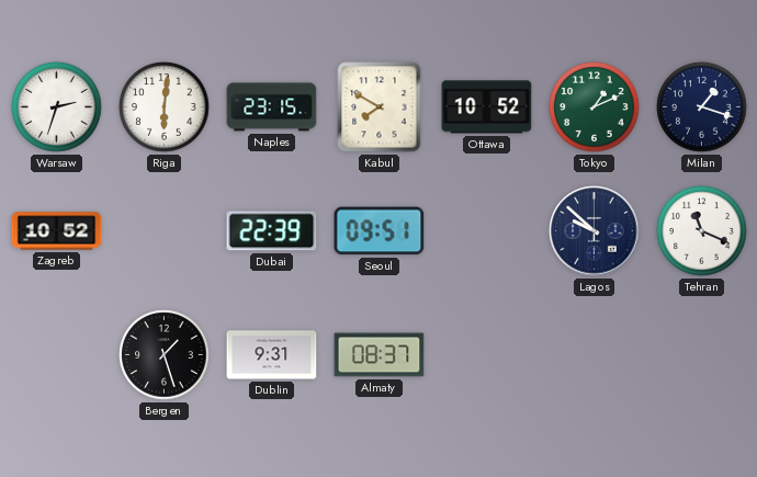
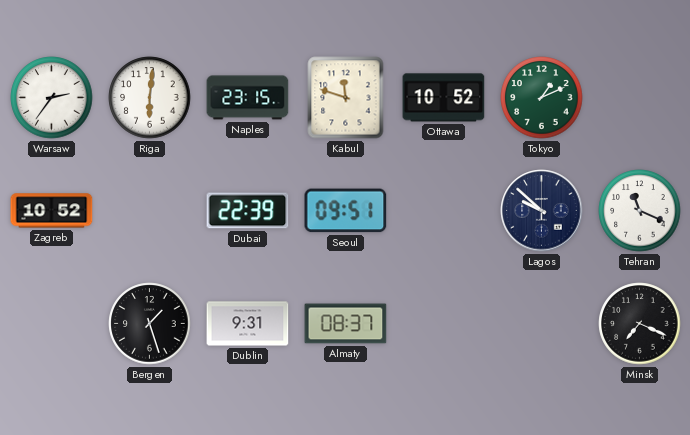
Warsaw: 2:33 -> 2:36 (52, 98)
Kabul: 7:50 -> 11:48 (346, 98)
Milan: 1:18 -> none (702, 107)
Minsk: none -> 7:19 (640, 324)
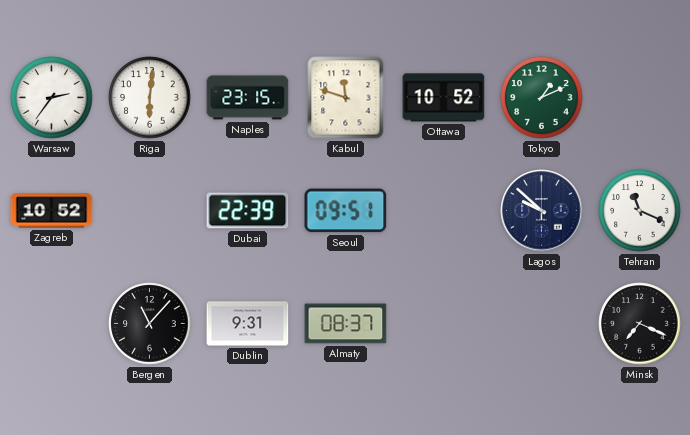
Bergen: 1:27 -> 11:07 (150, 324)
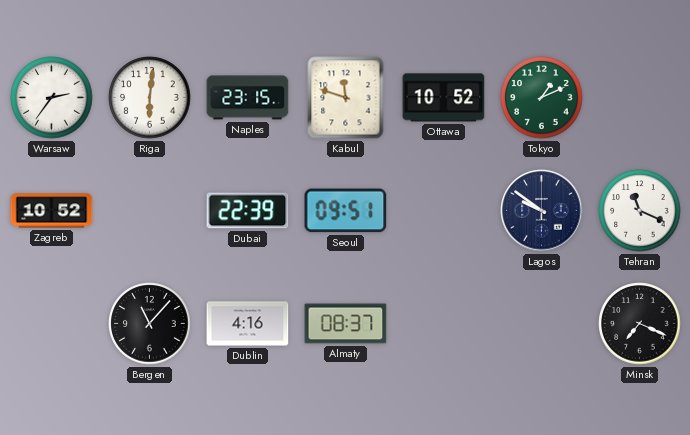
Lagos: 9:52 -> 9:51 (542, 211)
Dublin: 9:31 -> 4:16 (248, 324)
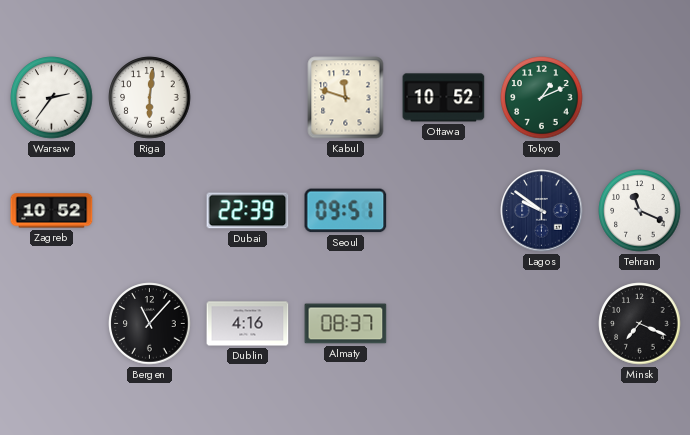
Naples: 23:15 -> none (248, 98)
